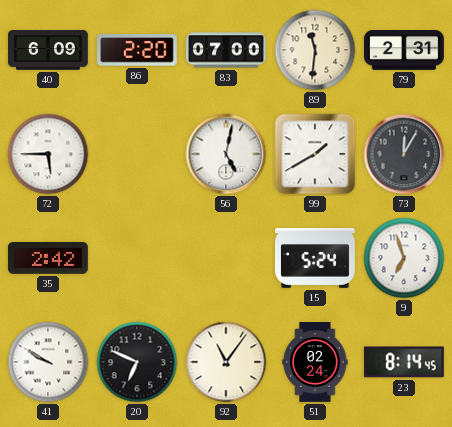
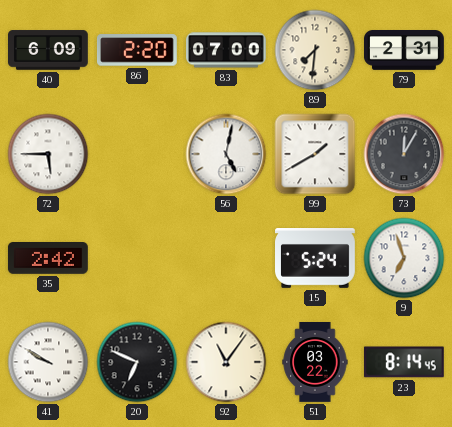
89: 11:31 -> 7:31 (315, 50)
51: 02:24 -> 03:22 (315, 362)
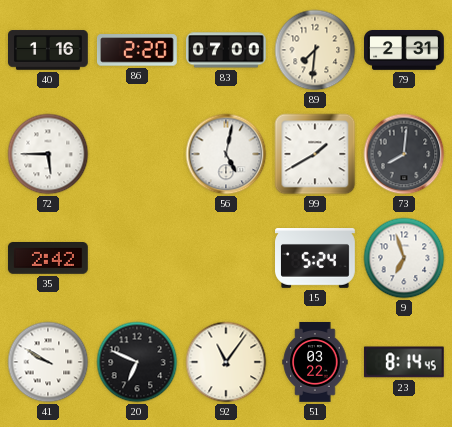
40: 6:09 -> 1:16 (49, 50)
73: 12:05 -> 8:01 (404, 154)
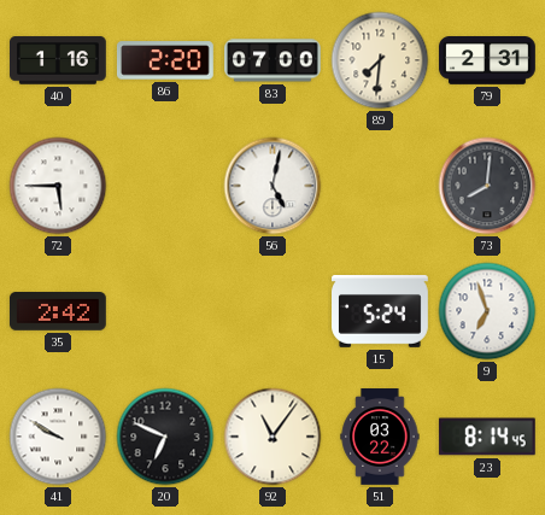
99: 1:40 -> none (315, 154)
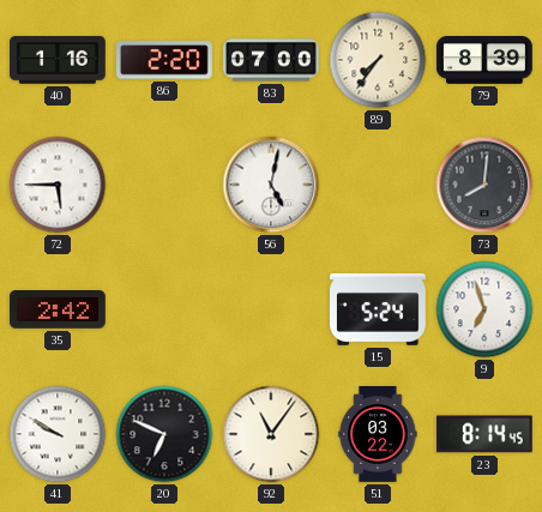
89: 7:31 -> 7:36 (378, 60)
79: 2:31 -> 8:39 (486, 61)
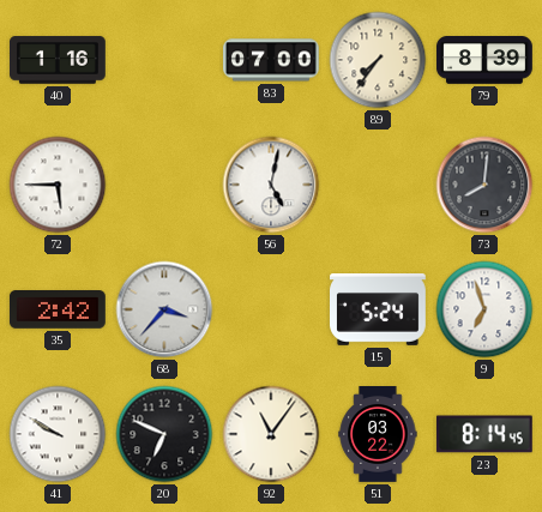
86: 2:20 -> none (164, 60)
68: none -> 3:37 (164, 309)
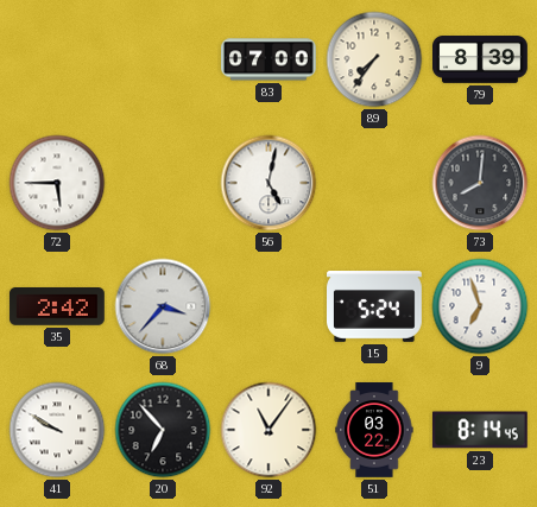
40: 1:16 -> none (59, 60)
20: 6:49 -> 6:53 (163, 430)
